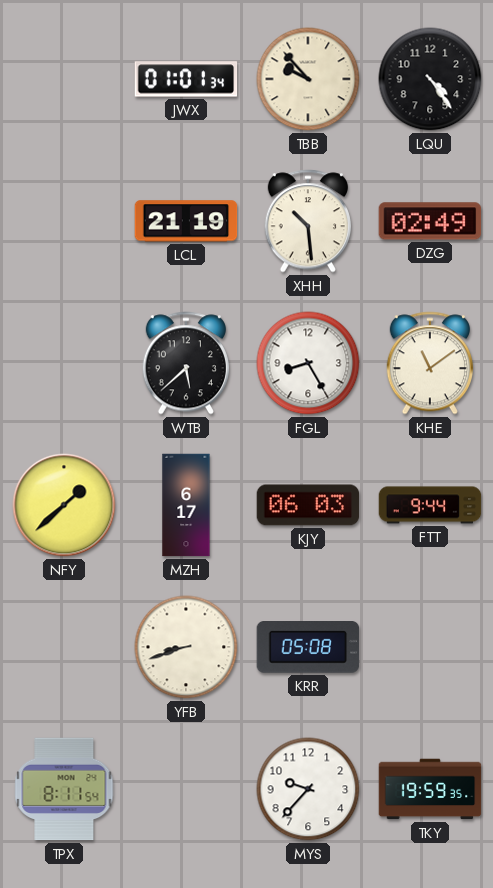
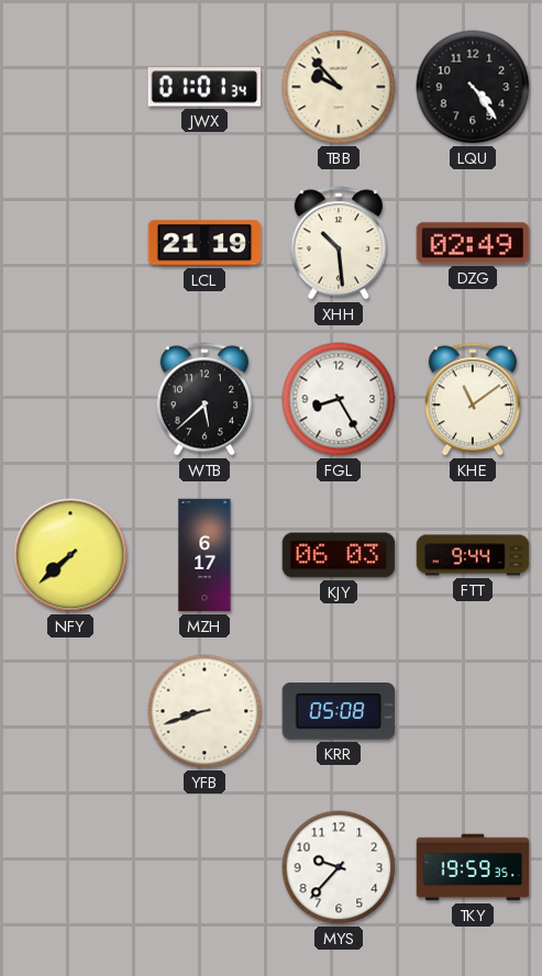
NFY: 1:38 -> 7:38 (70, 555)
TPX: 8:11 -> none (64, 789)
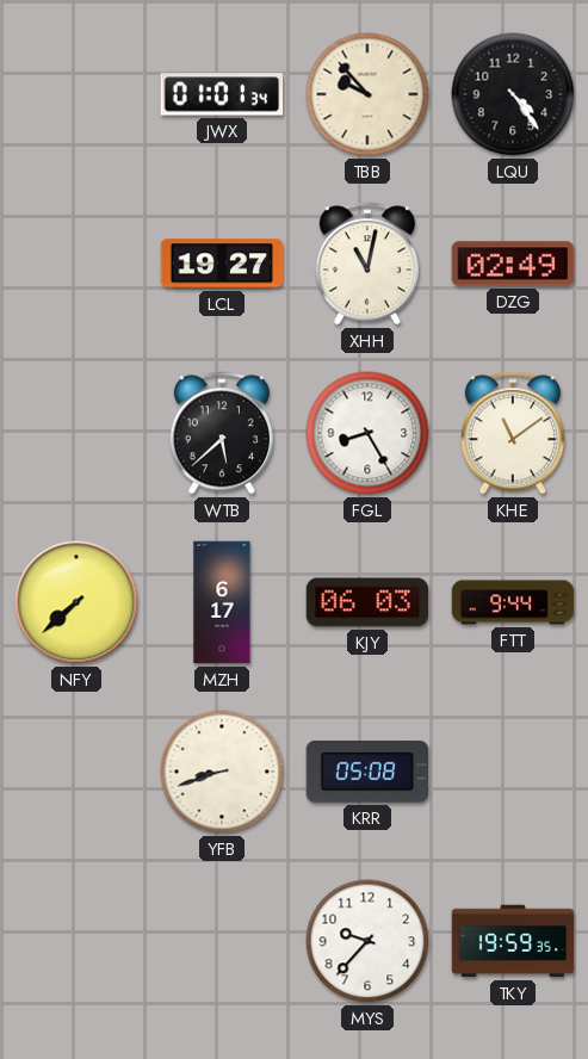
LCL: 21:19 -> 19:27 (222, 264)
XHH: 10:29 -> 11:02 (366, 264)
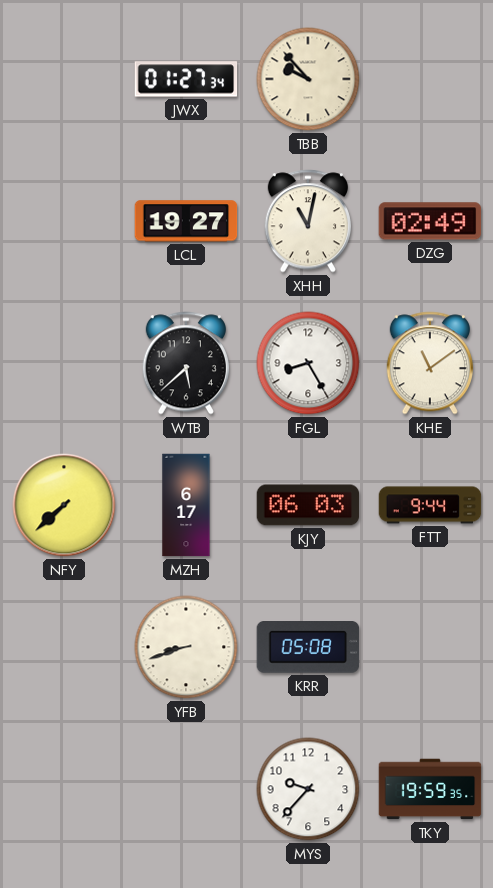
JWX: 01:01 -> 01:27 (186, 79)
LQU: 4:24 -> none (513, 94)
